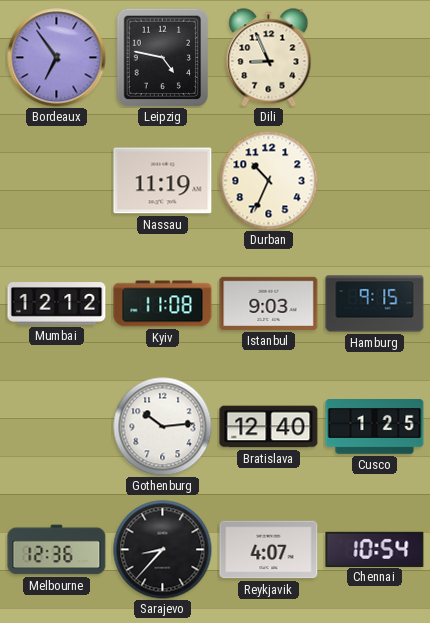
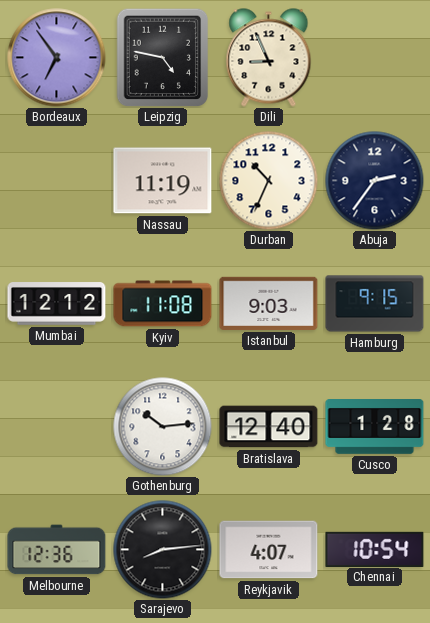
Abuja: none -> 2:36 (375, 181)
Cusco: 1:25 -> 1:28 (375, 427)
Sarajevo: 8:37 -> 8:14 (163, 550)
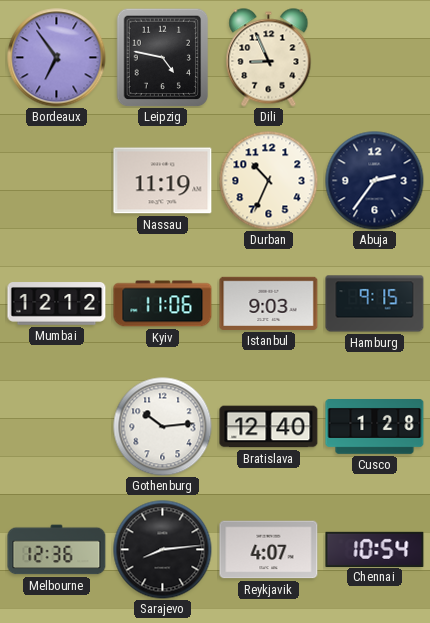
Kyiv: 11:08 -> 11:06 (163, 304)
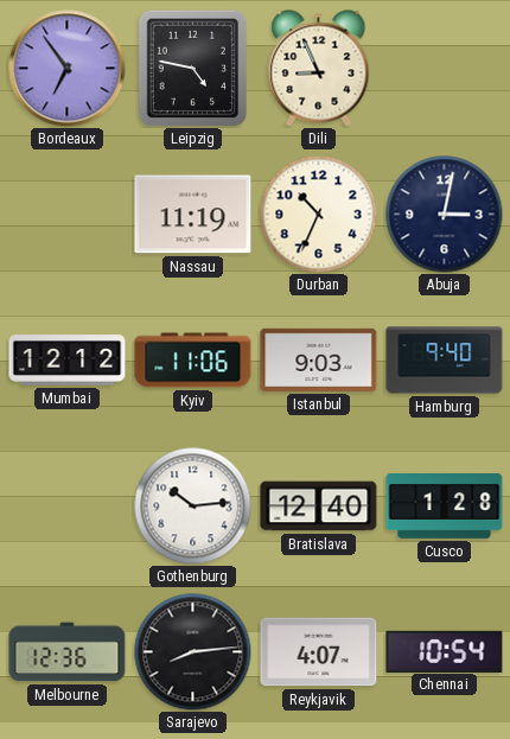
Abuja: 2:36 -> 3:02 (445, 215)
Hamburg: 9:15 -> 9:40 (445, 361)
